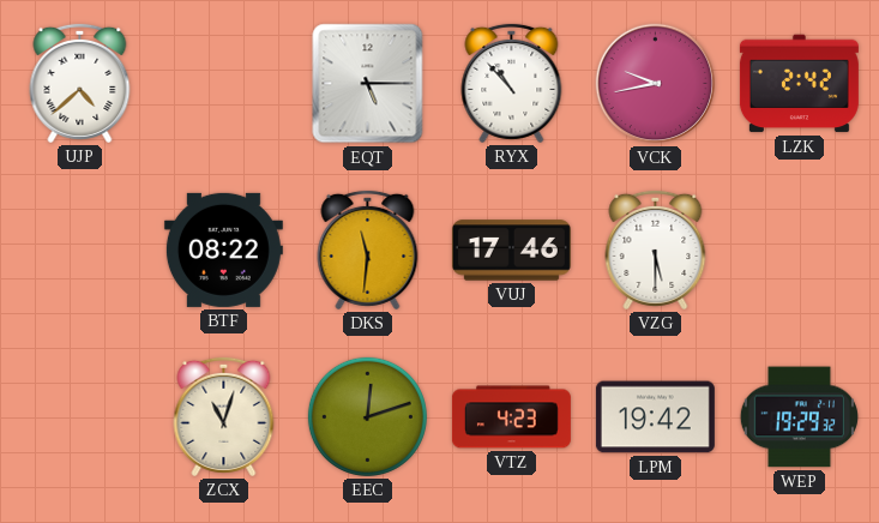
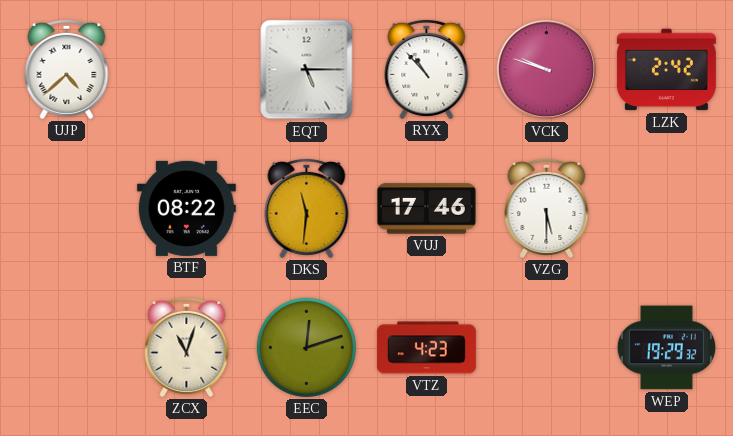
VCK: 9:43 -> 9:48 (547, 70)
LPM: 19:42 -> none (655, 417)
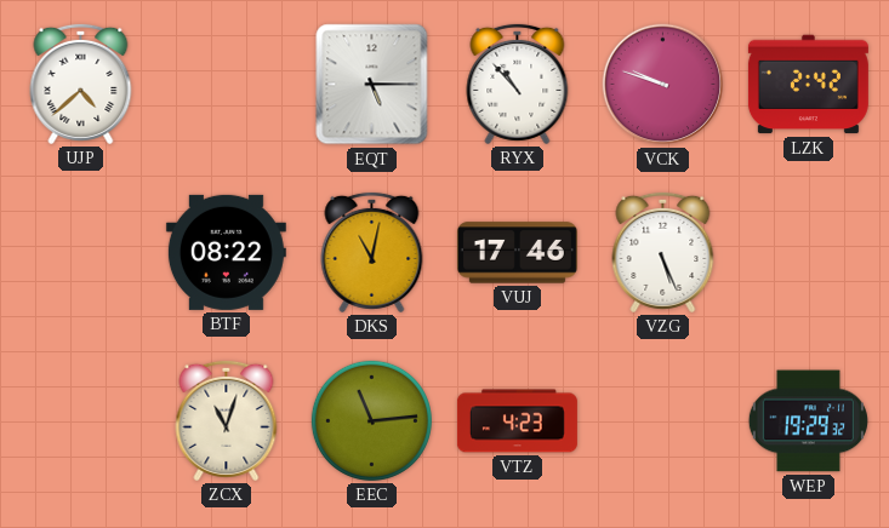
DKS: 11:31 -> 11:02 (372, 252)
VZG: 5:30 -> 5:26 (663, 252)
EEC: 12:12 -> 11:14 (371, 420)
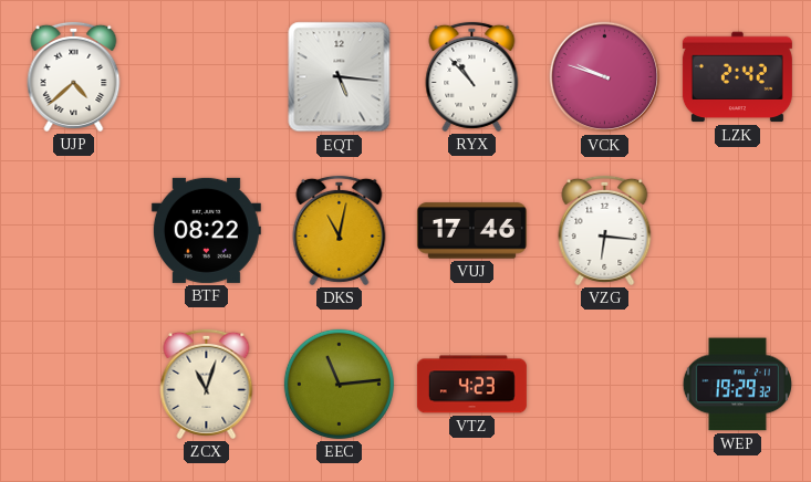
EQT: 5:15 -> 5:16 (340, 77)
VZG: 5:26 -> 6:16 (605, 230)
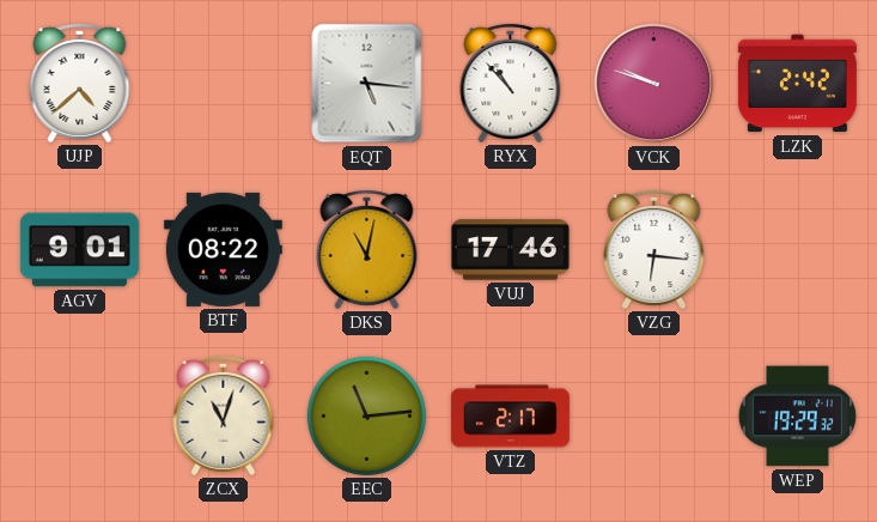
AGV: none -> 9:01 (79, 250)
VTZ: 4:23 -> 2:17 (510, 417)
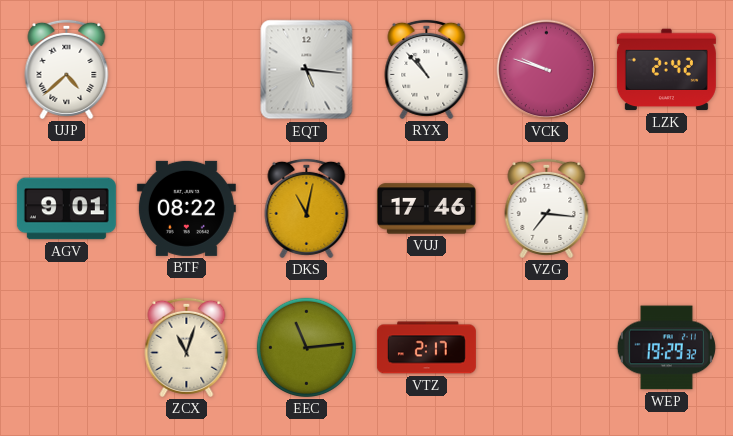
VZG: 6:16 -> 7:16 (547, 208)
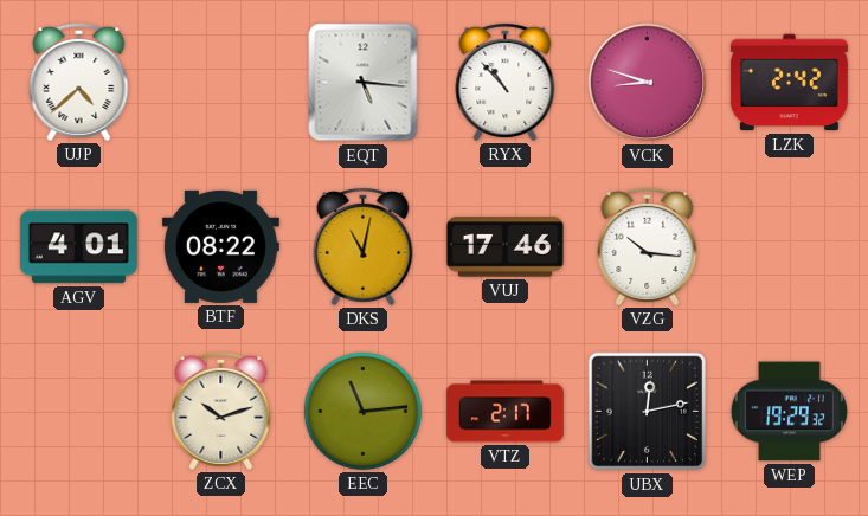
VCK: 9:48 -> 8:48 (648, 83)
AGV: 9:01 -> 4:01 (78, 247)
VZG: 7:16 -> 10:16 (648, 246)
ZCX: 11:03 -> 10:12 (221, 411)
UBX: none -> 12:13 (648, 412)
